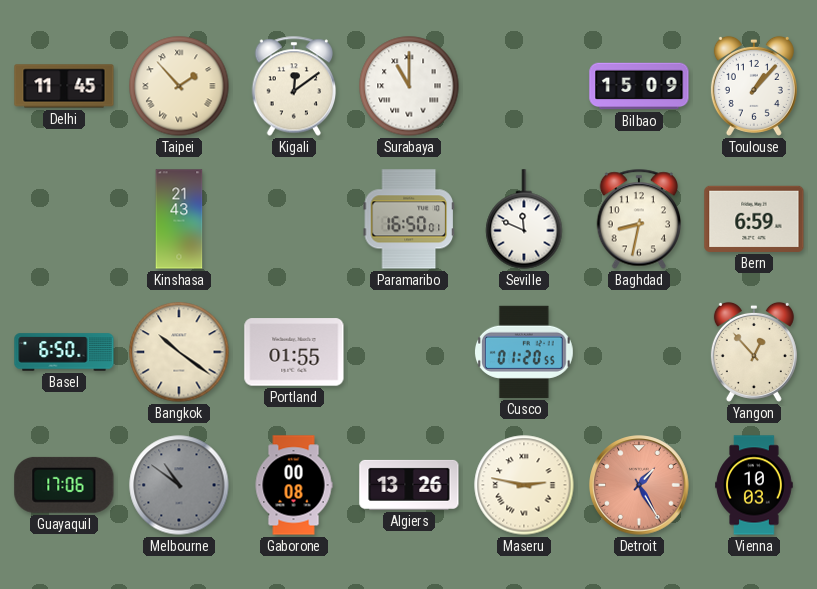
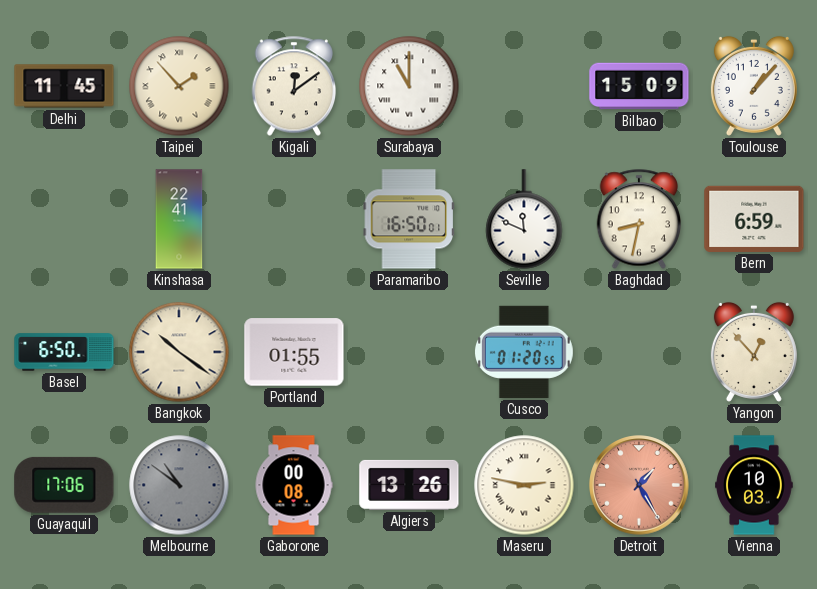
Kinshasa: 21:43 -> 22:41 (179, 219)
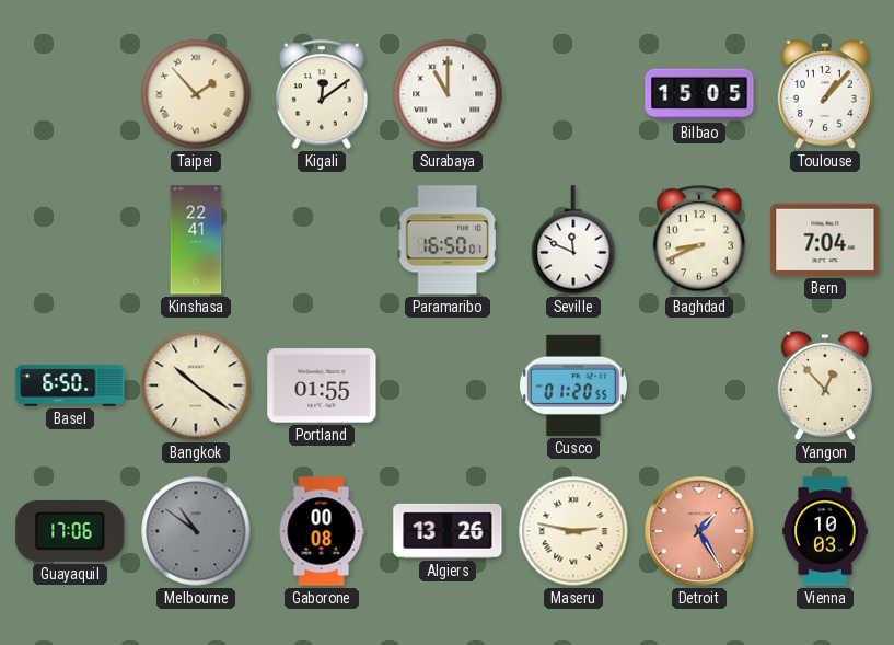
Delhi: 11:45 -> none (64, 86)
Bilbao: 15:09 -> 15:05 (699, 94)
Baghdad: 8:32 -> 8:41 (699, 240)
Bern: 6:59 -> 7:04 (825, 240)
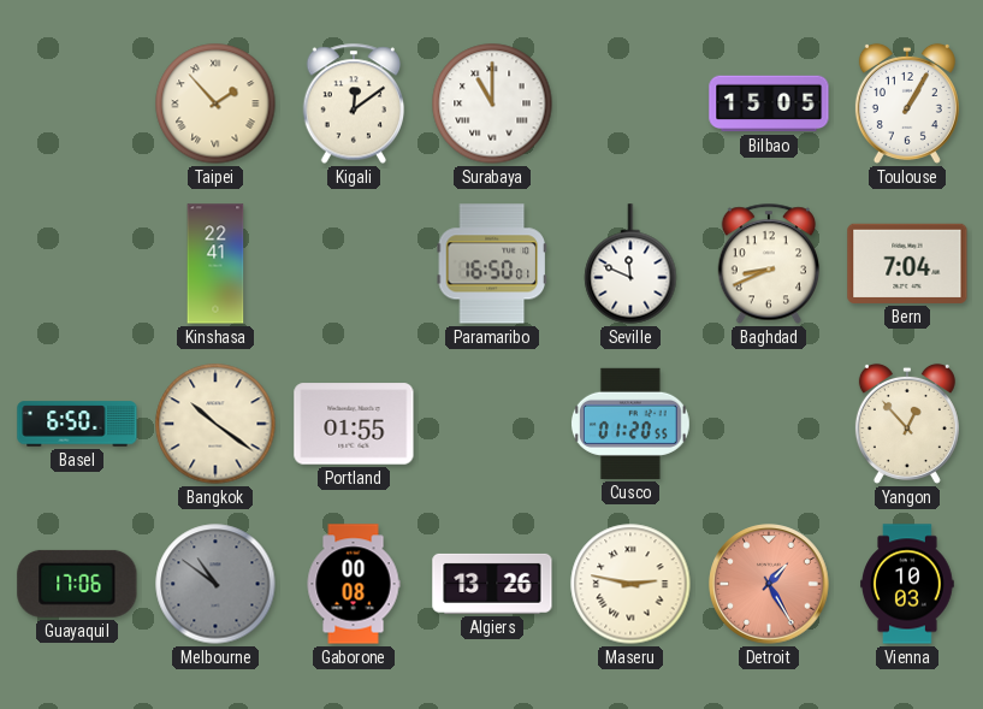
Toulouse: 1:07 -> 1:05 (907, 104)
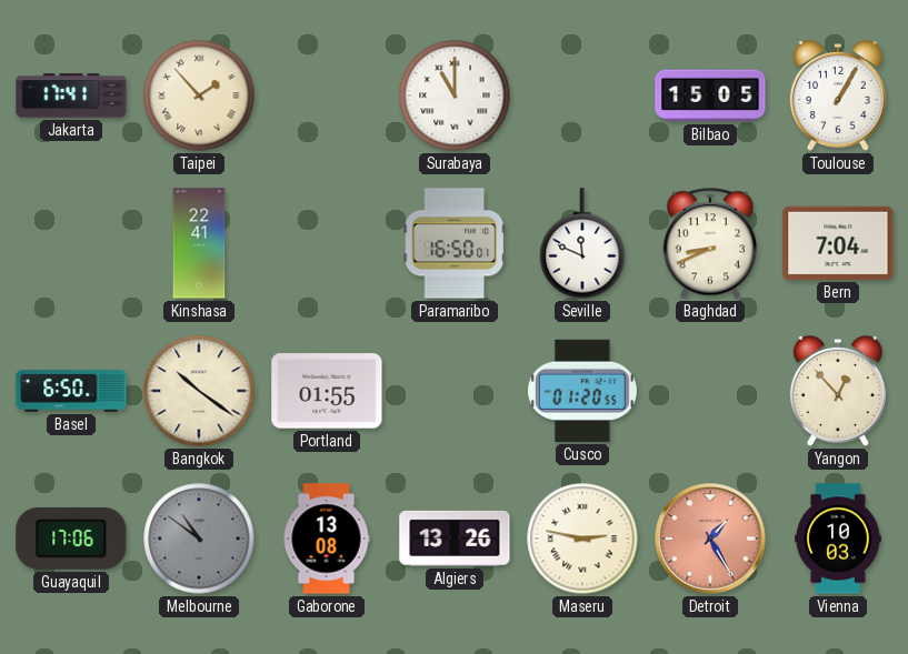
Jakarta: none -> 17:41 (71, 95)
Kigali: 12:09 -> none (354, 104)
Gaborone: 00:08 -> 13:08 (327, 539)
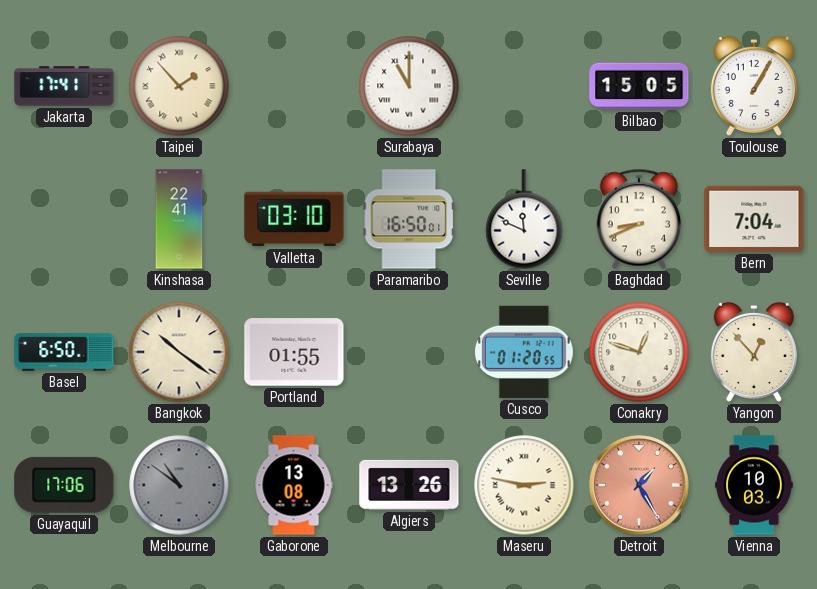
Valletta: none -> 03:10 (294, 219)
Conakry: none -> 12:48 (639, 352)
